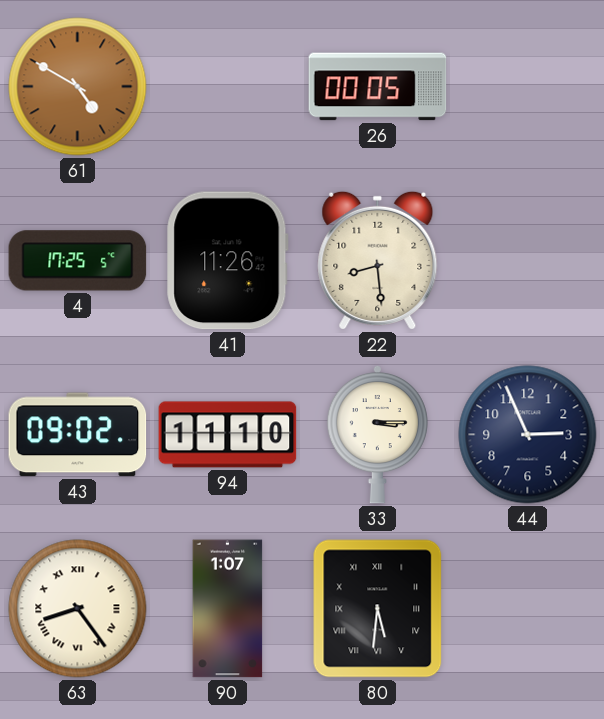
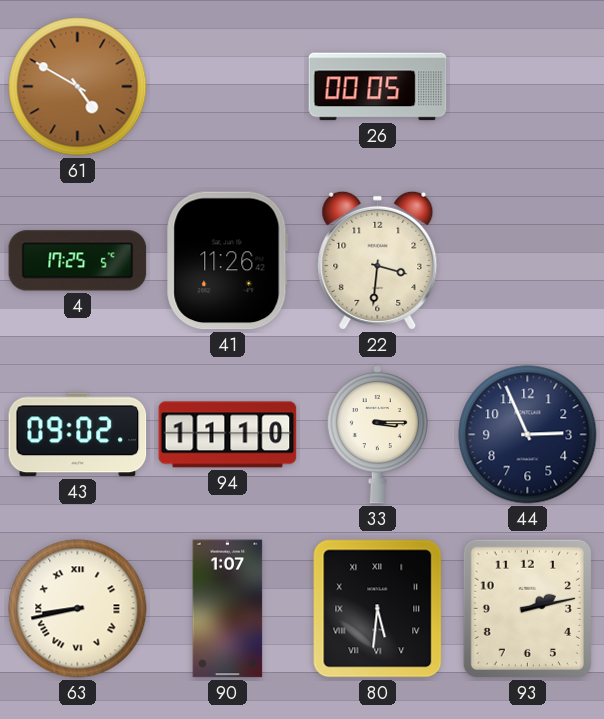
22: 8:29 -> 3:31 (378, 260)
63: 8:24 -> 8:43 (78, 609)
93: none -> 2:13 (527, 608)
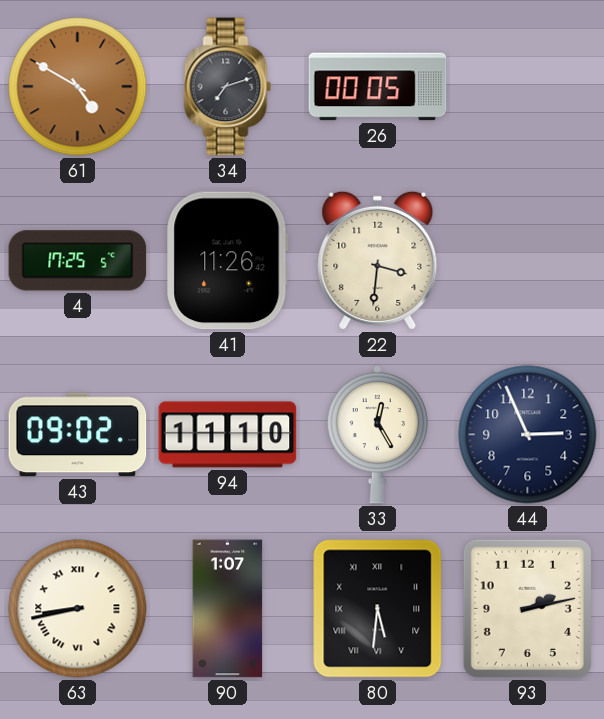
34: none -> 7:12 (228, 87)
33: 3:15 -> 12:25 (377, 434)
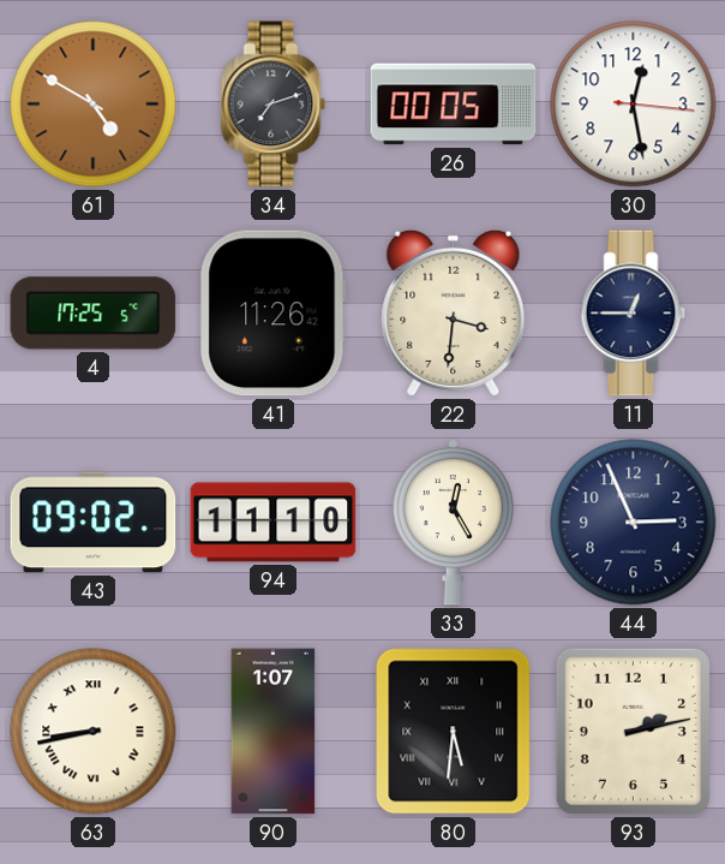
30: none -> 12:28 (634, 105)
11: none -> 12:45 (634, 314)
